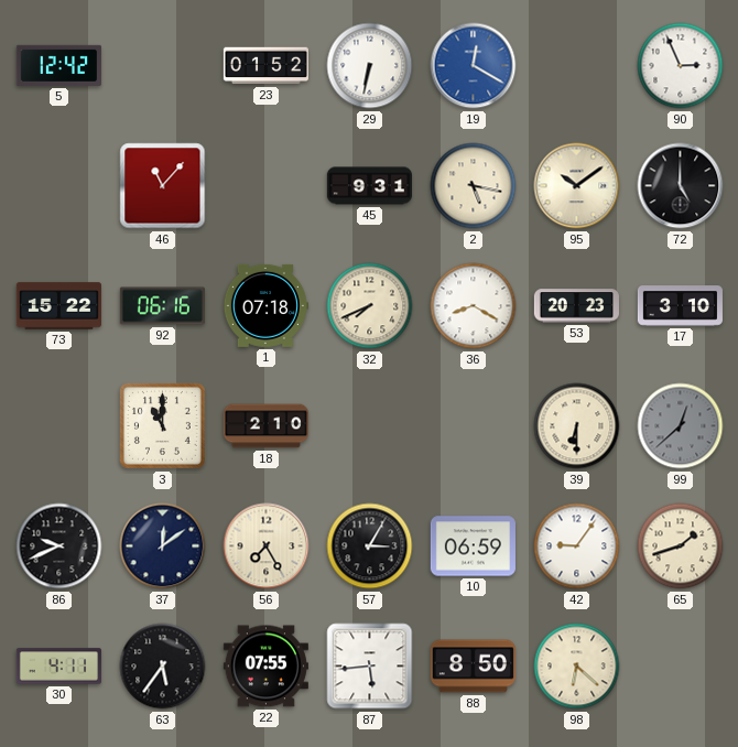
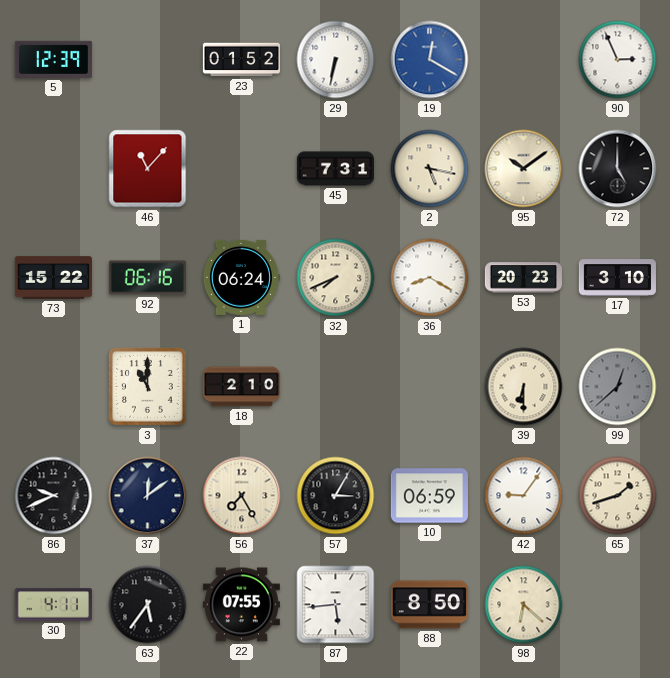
5: 12:42 -> 12:39 (53, 59)
45: 9:31 -> 7:31 (335, 169)
1: 07:18 -> 06:24 (241, 277)
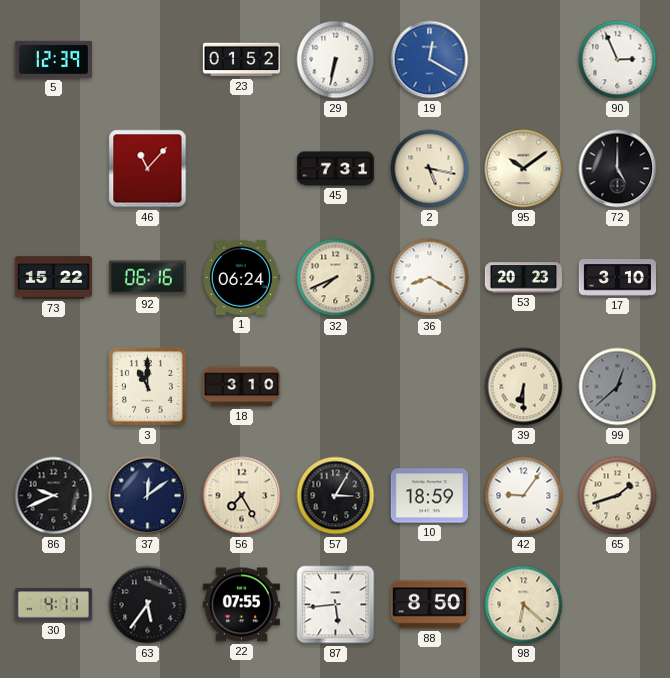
18: 2:10 -> 3:10 (241, 387)
10: 06:59 -> 18:59 (429, 496)
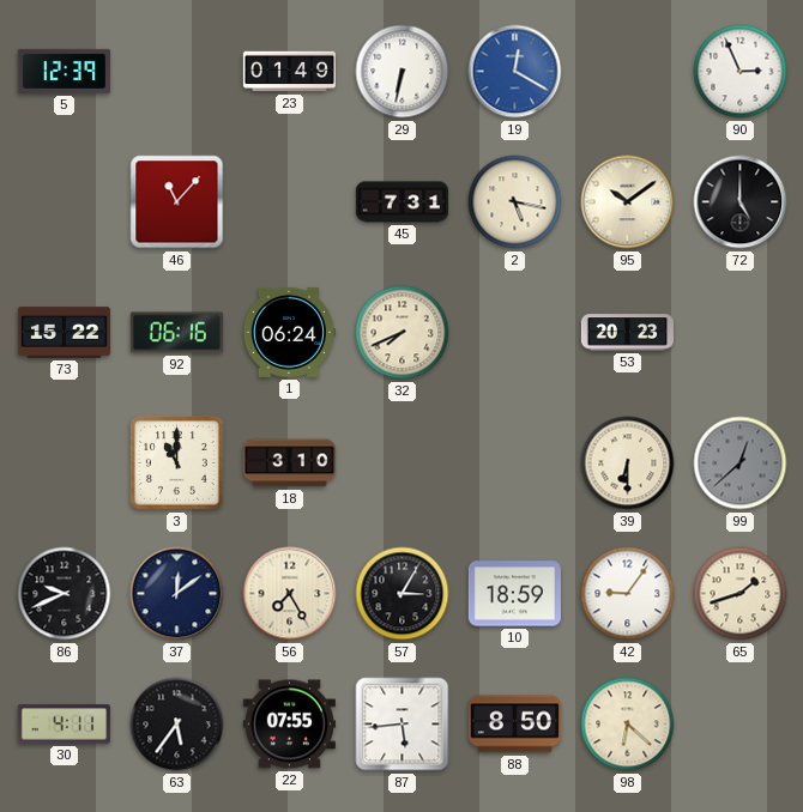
23: 01:52 -> 01:49 (289, 72)
36: 8:20 -> none (430, 278)
17: 3:10 -> none (617, 278)
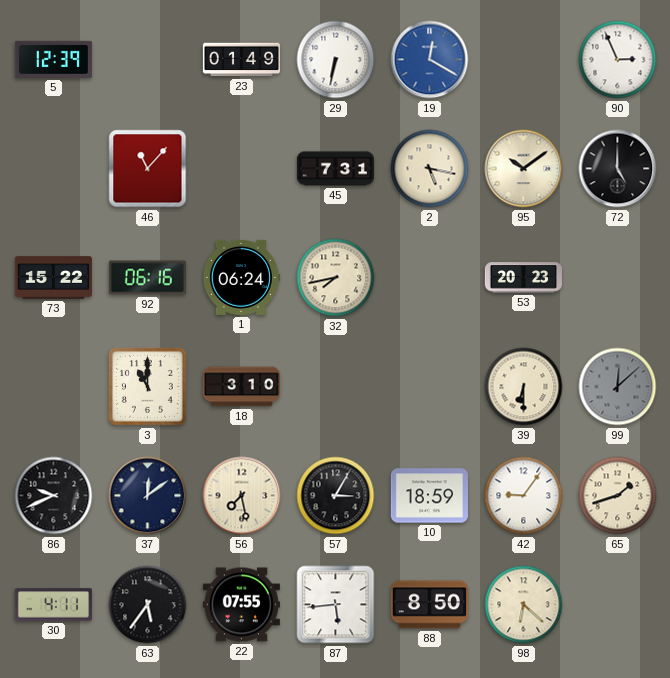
32: 7:41 -> 7:43 (336, 278)
99: 12:38 -> 12:08 (618, 387)
56: 7:25 -> 7:28 (242, 496)
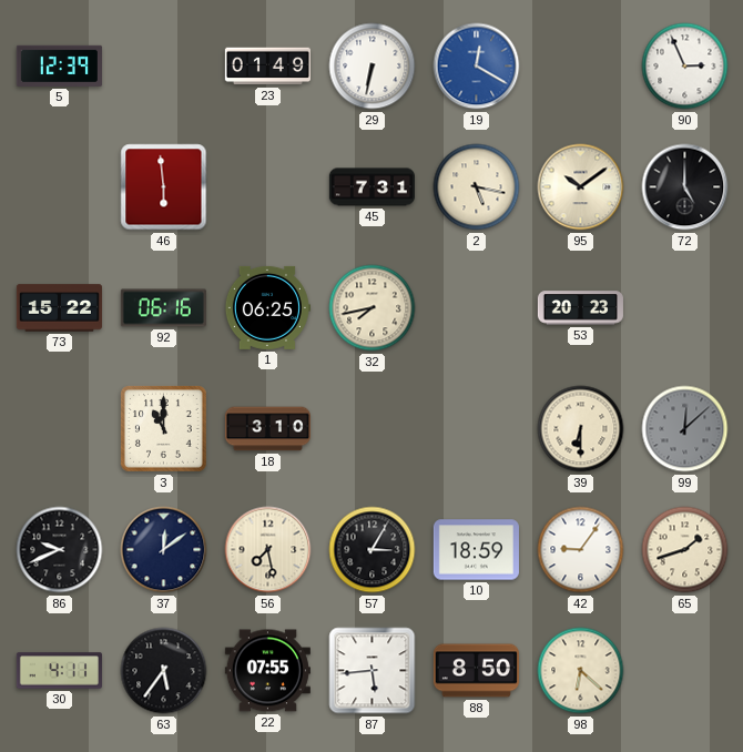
46: 11:07 -> 5:59 (164, 187)
1: 06:24 -> 06:25 (267, 307)
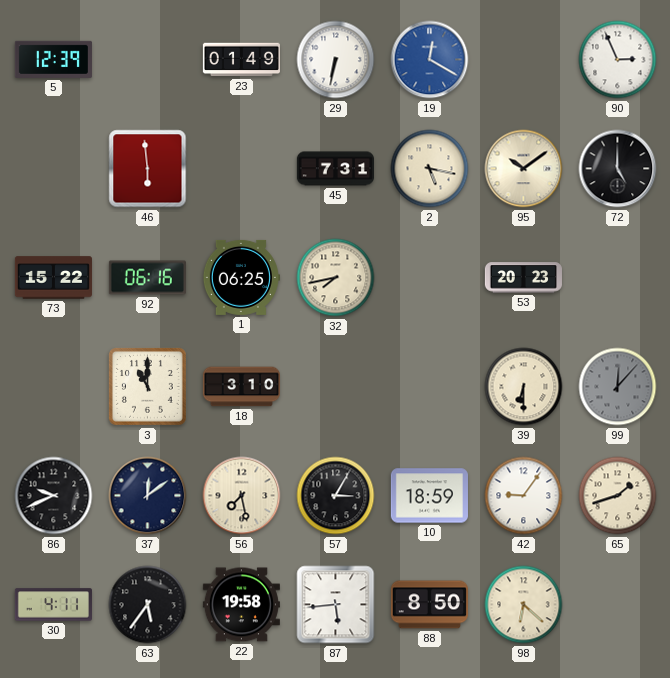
99: 12:08 -> 12:07 (618, 387)
22: 07:55 -> 19:58 (241, 605)
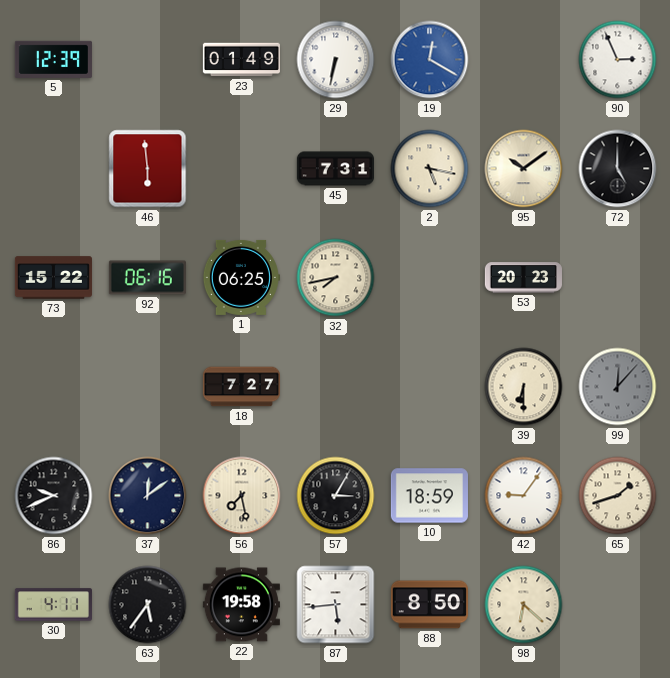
3: 11:00 -> none (147, 386)
18: 3:10 -> 7:27 (241, 387)
